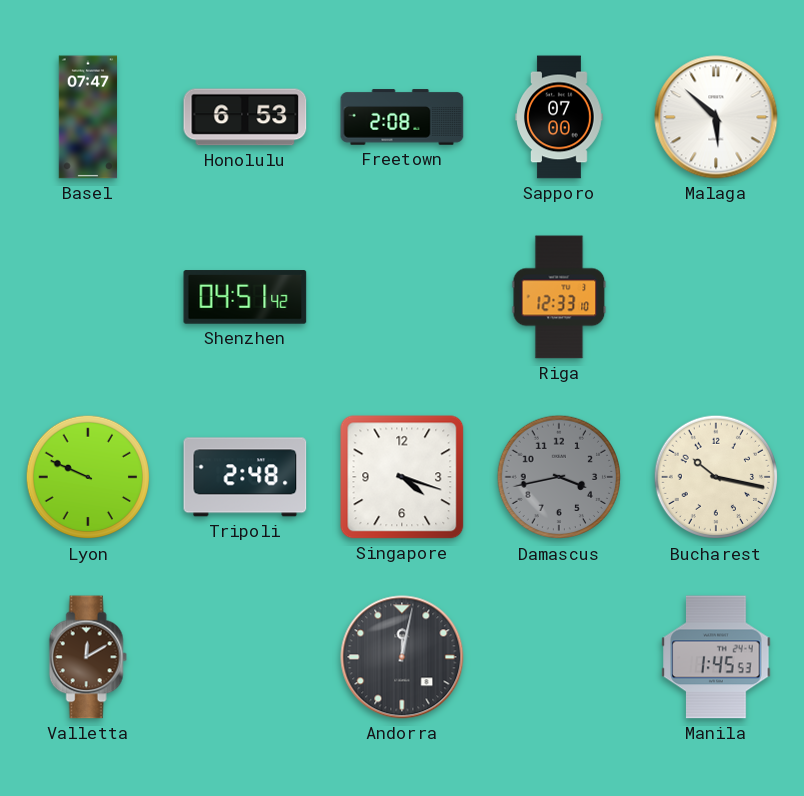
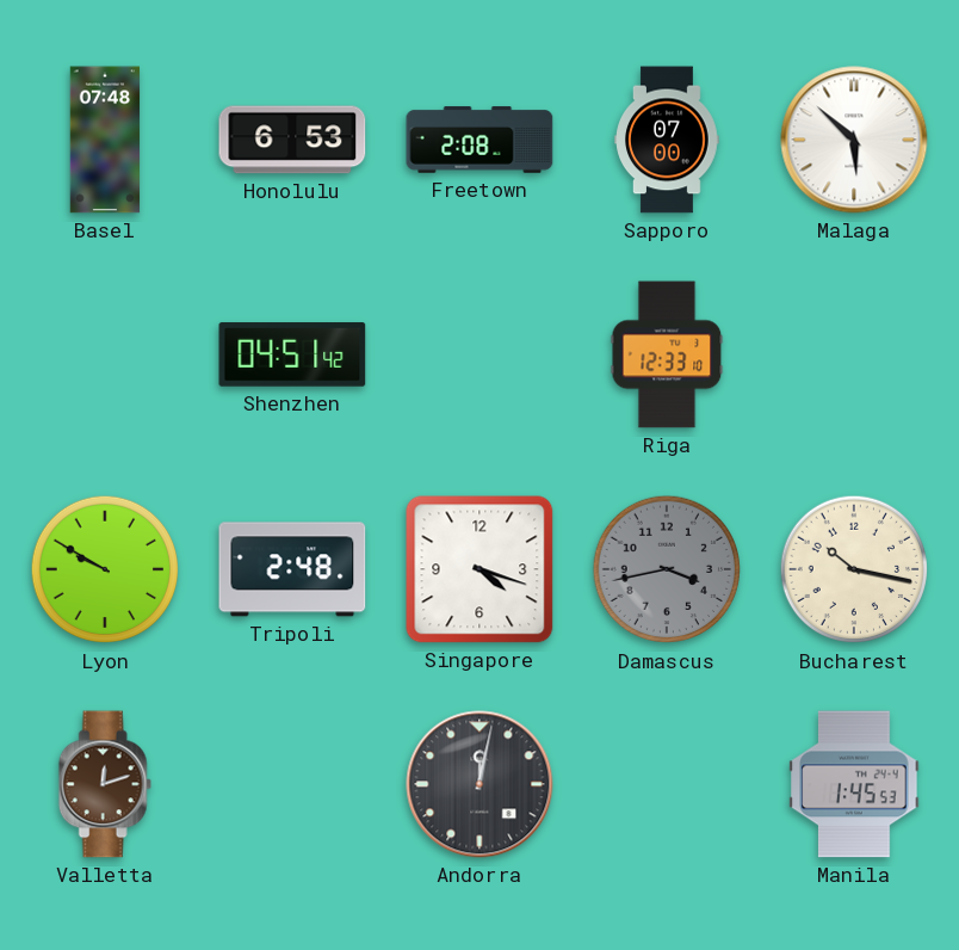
Basel: 07:47 -> 07:48 (105, 140)
Lyon: 9:49 -> 9:50 (105, 569)
Valletta: 12:10 -> 12:12 (105, 784)
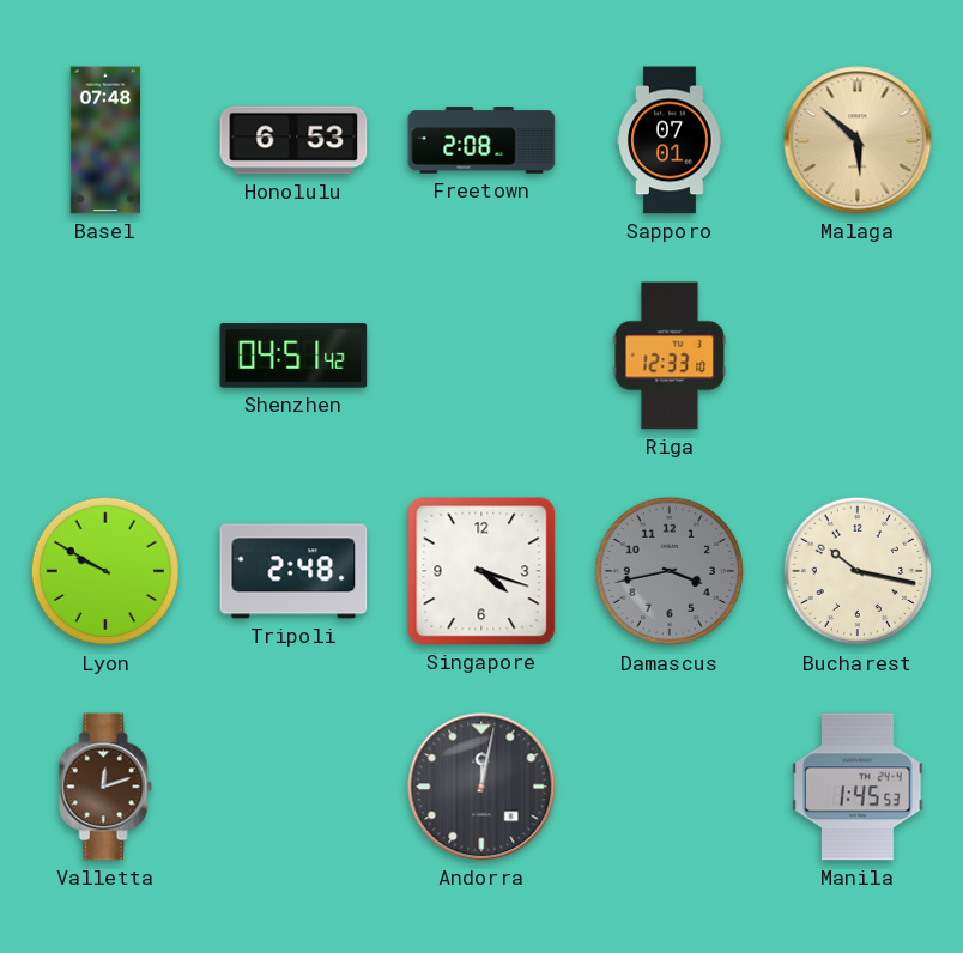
Sapporo: 07:00 -> 07:01 (670, 140)
Malaga dial: white -> champagne (858, 140)
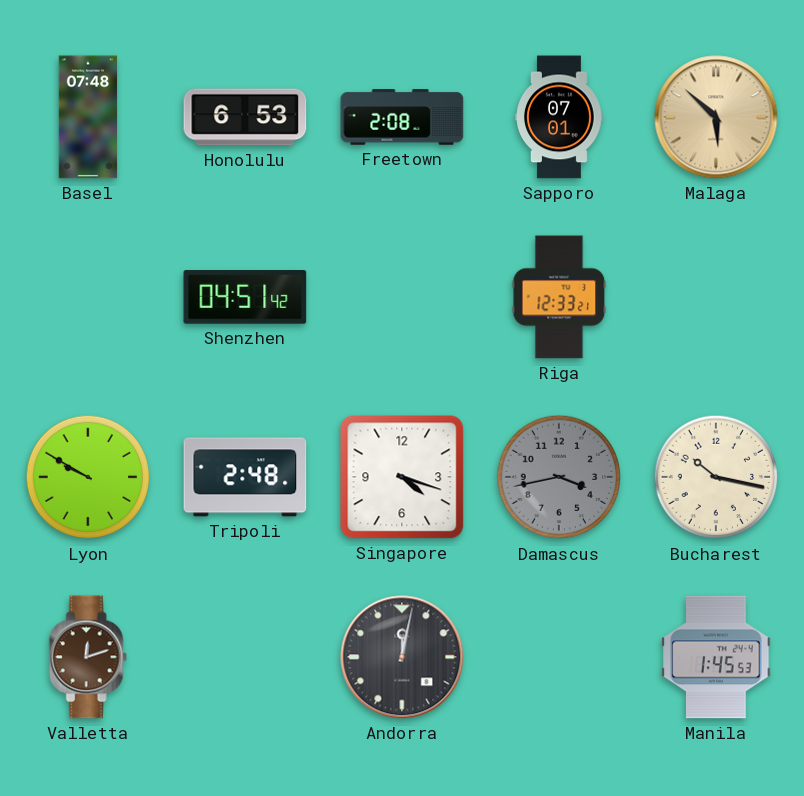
Riga: 12:33:10 -> 12:33:21 (559, 297)
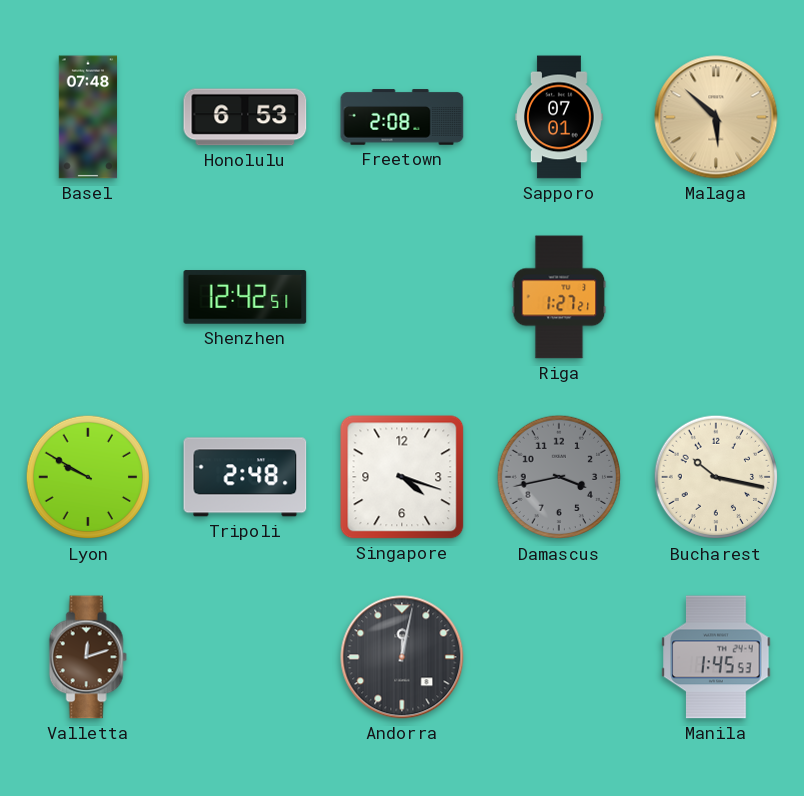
Shenzhen: 04:51 -> 12:42 (245, 297)
Riga: 12:33 -> 1:27 (559, 297)
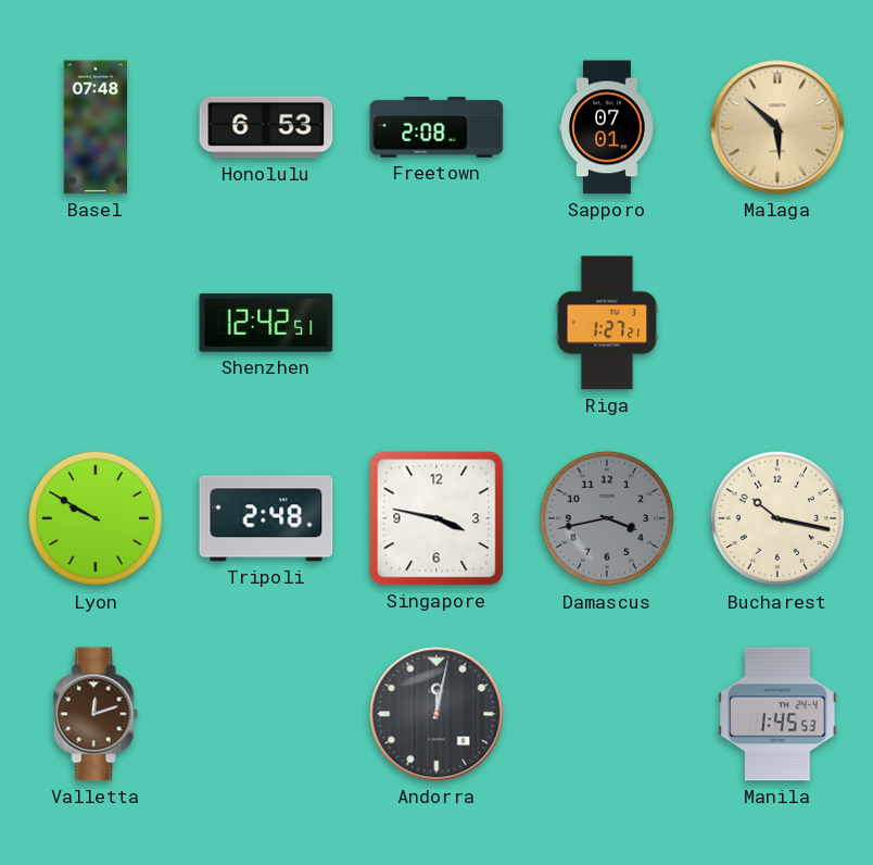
Singapore: 4:18 -> 3:47 (436, 518)
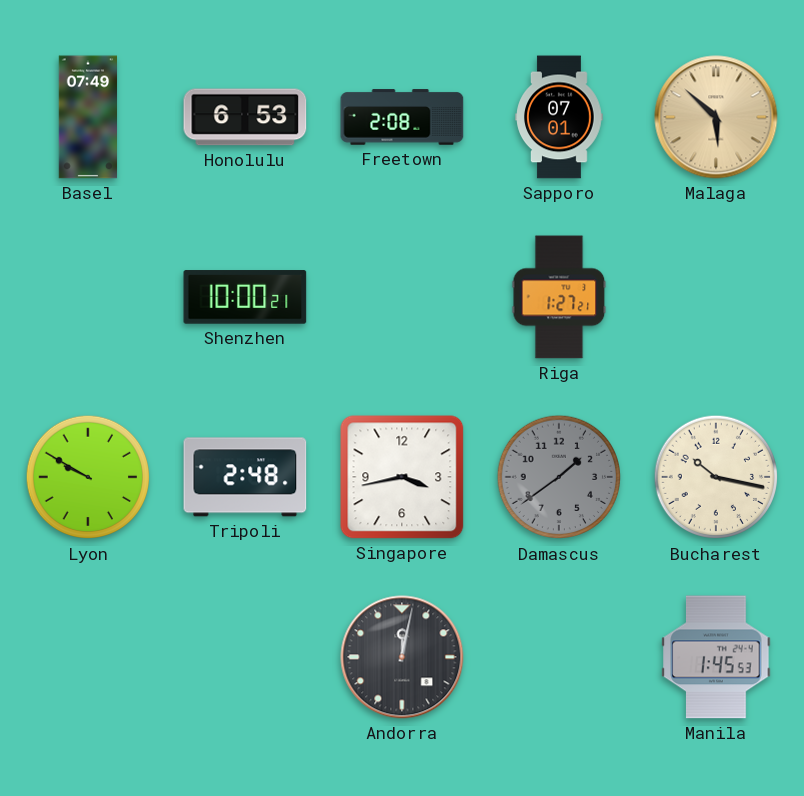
Basel: 07:48 -> 07:49 (88, 117)
Shenzhen: 12:42 -> 10:00 (245, 297)
Singapore: 3:47 -> 3:43 (402, 477)
Damascus: 3:43 -> 1:39 (559, 477)
Valletta: 12:12 -> none (96, 714)
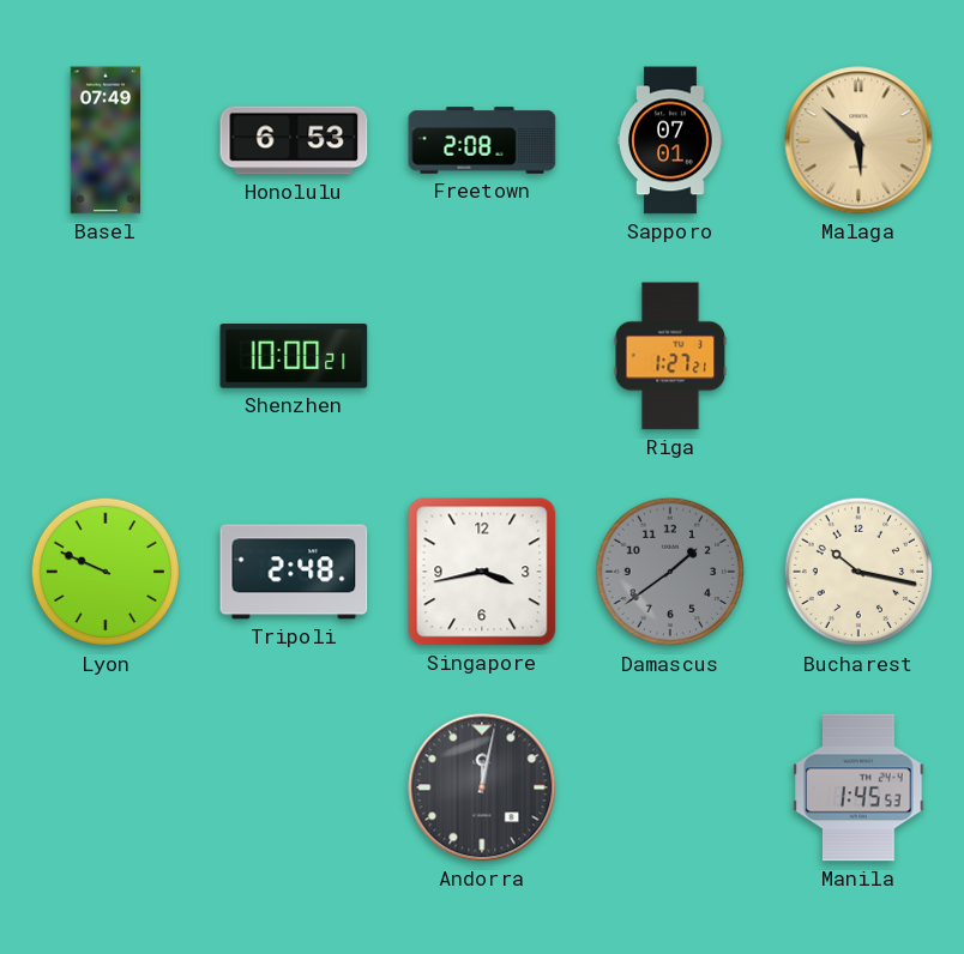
Lyon: 9:50 -> 9:49 (106, 572)
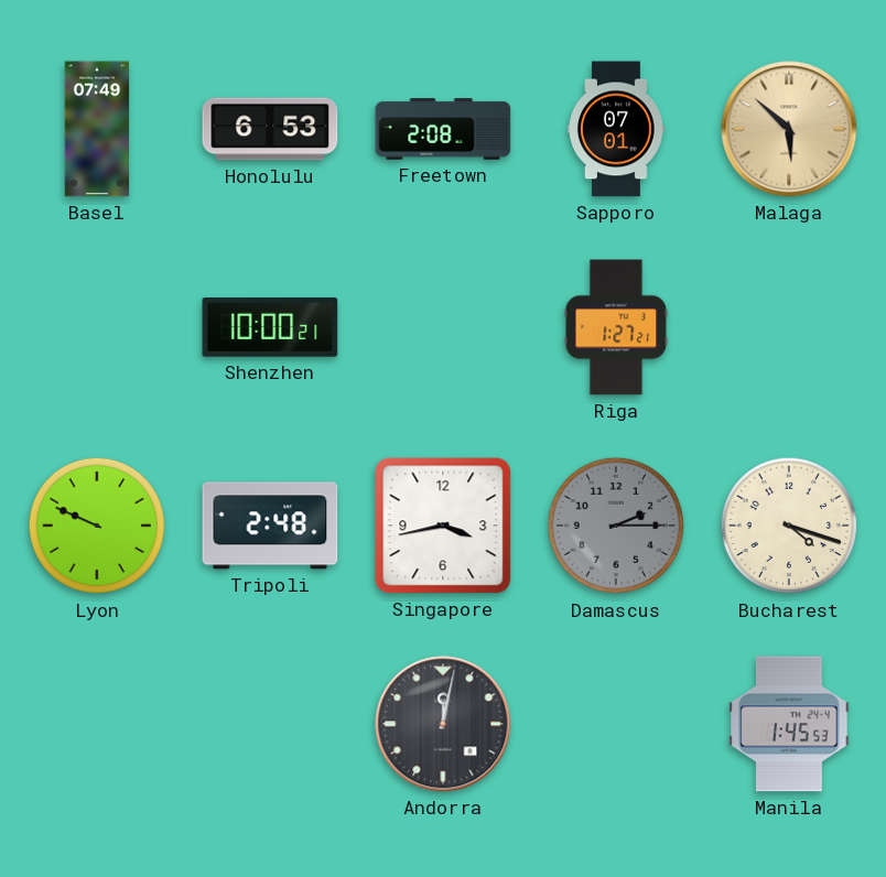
Damascus: 1:39 -> 2:15 (616, 526)
Bucharest: 10:17 -> 4:18 (789, 526)
